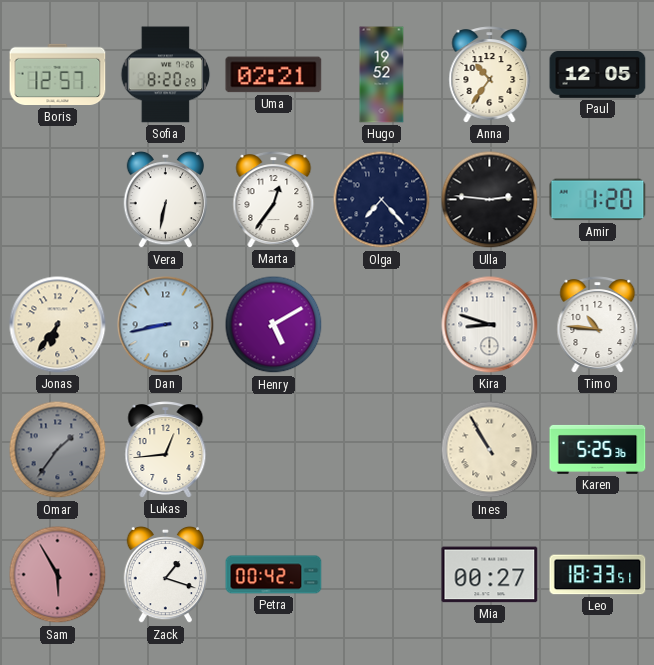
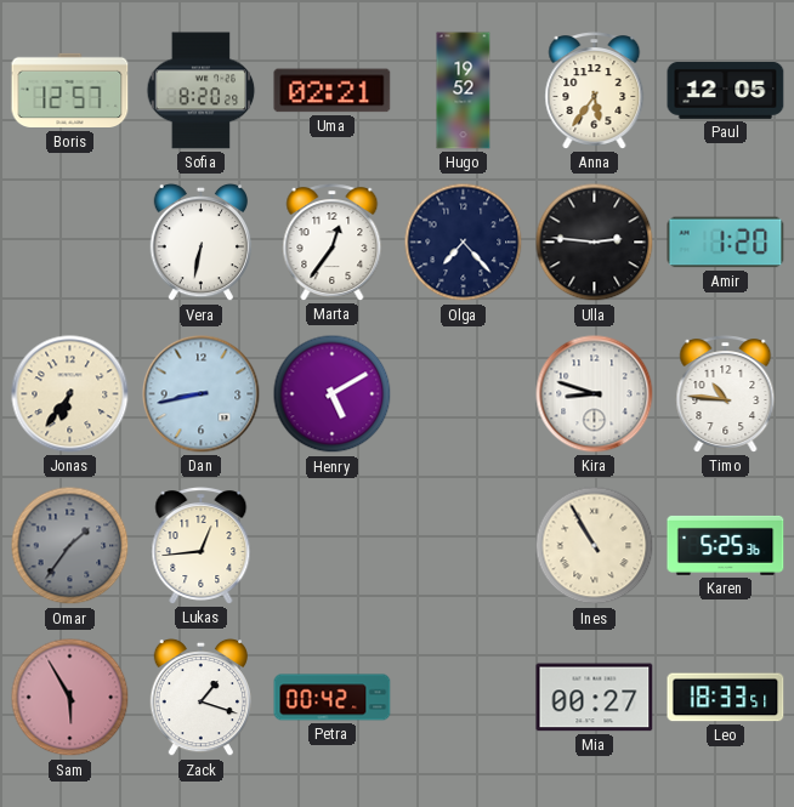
Anna: 10:36 -> 5:36 (595, 91)
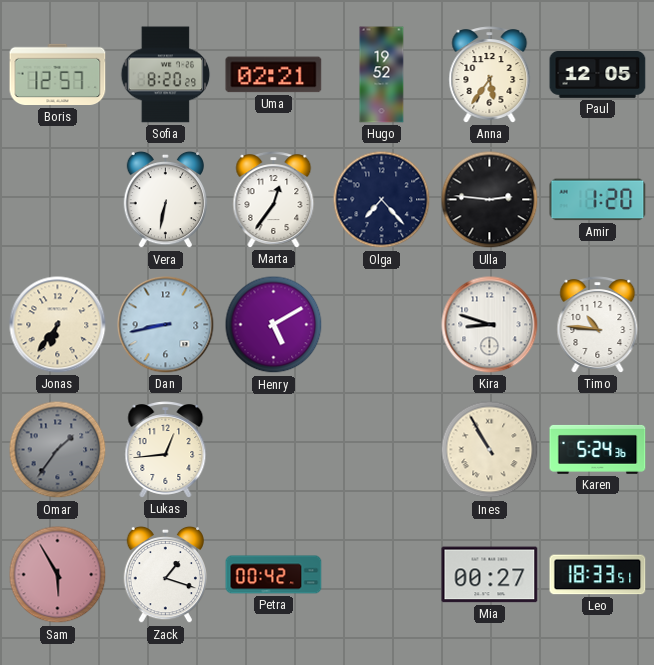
Karen: 5:25 -> 5:24 (598, 449)
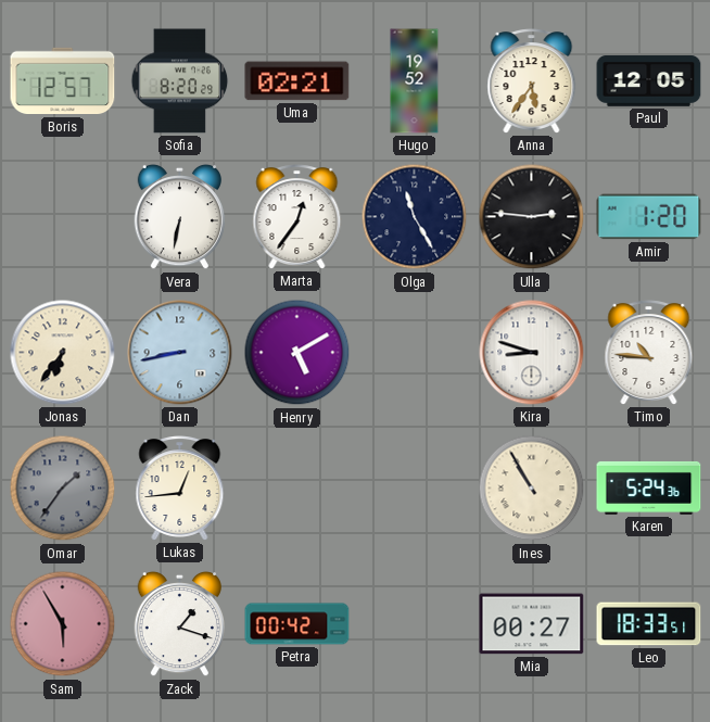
Olga: 7:23 -> 11:25 (415, 217)
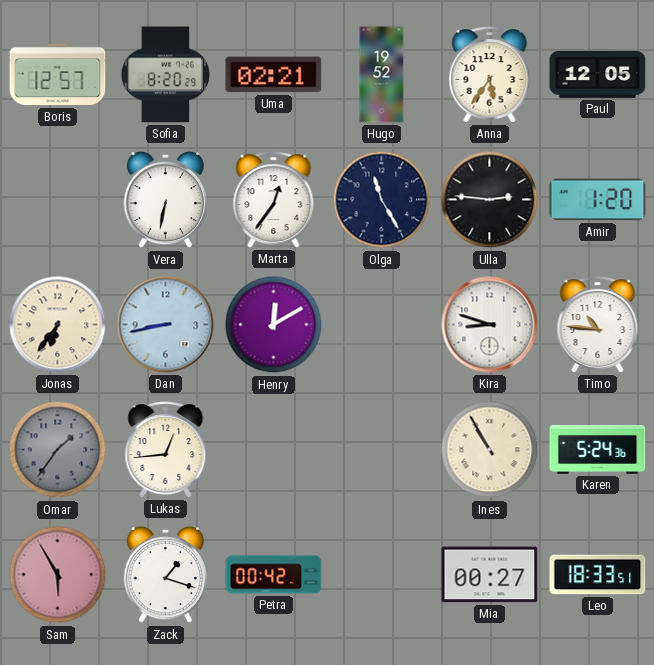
Henry: 5:10 -> 12:10 (274, 325)
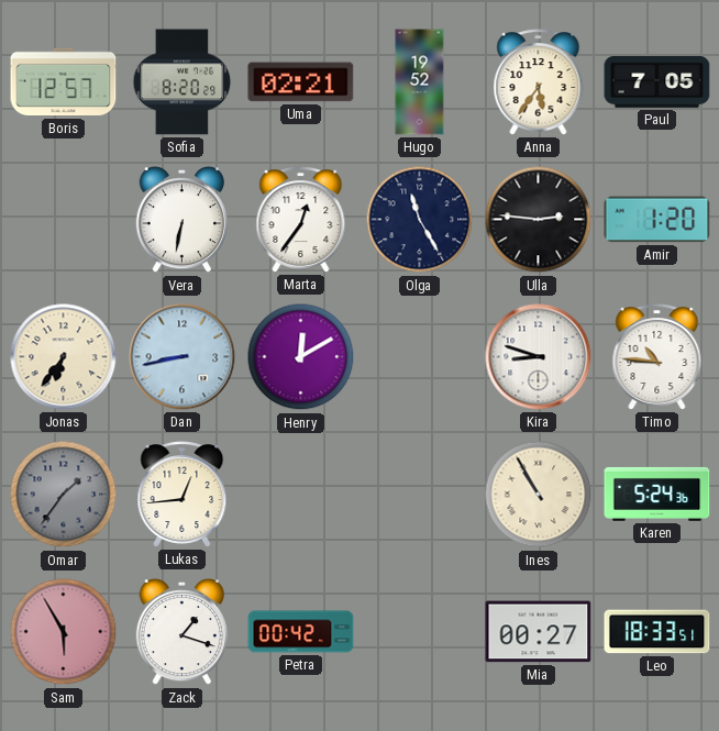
Paul: 12:05 -> 7:05 (657, 82)
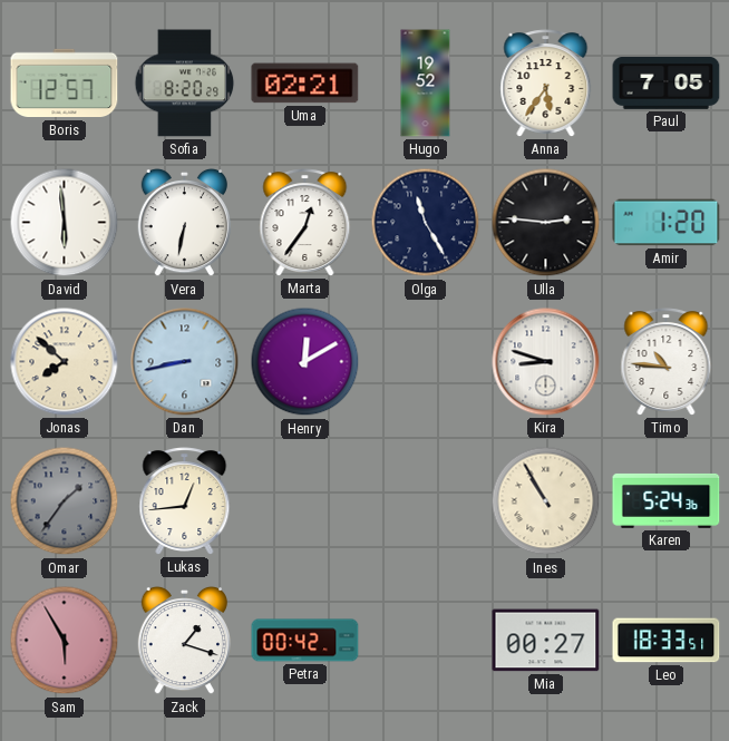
David: none -> 5:59 (65, 223)
Jonas: 6:36 -> 7:52 (65, 362)
